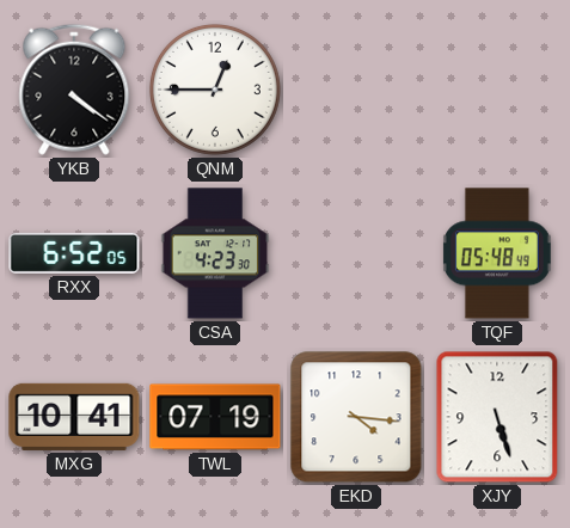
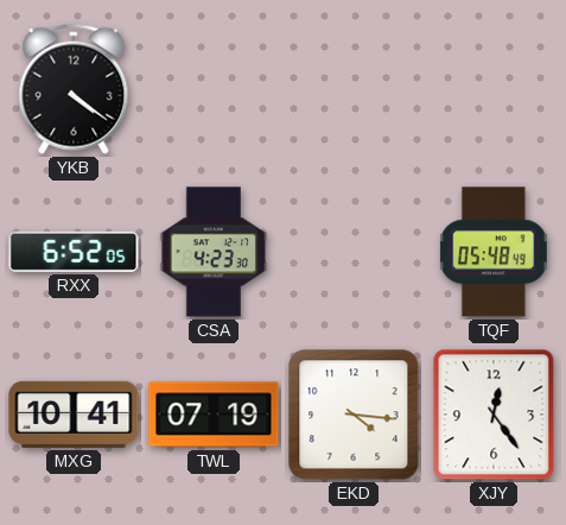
QNM: 12:45 -> none (215, 90)
XJY: 5:27 -> 12:24 (494, 415)
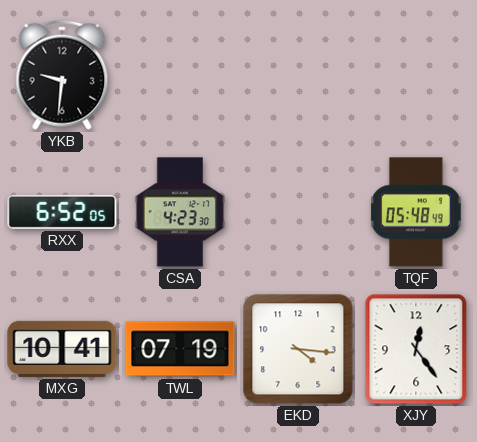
YKB: 4:21 -> 9:31 (62, 75)
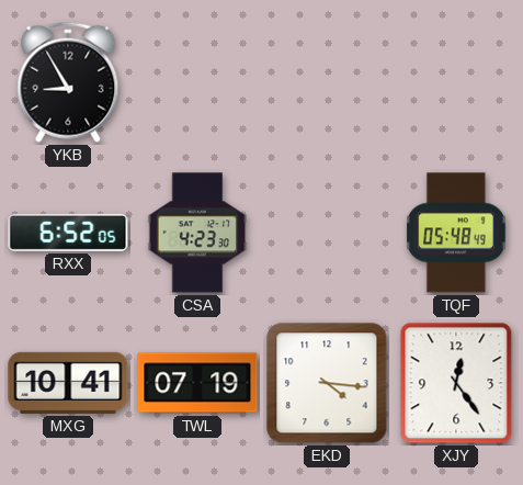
YKB: 9:31 -> 8:55 (68, 82)
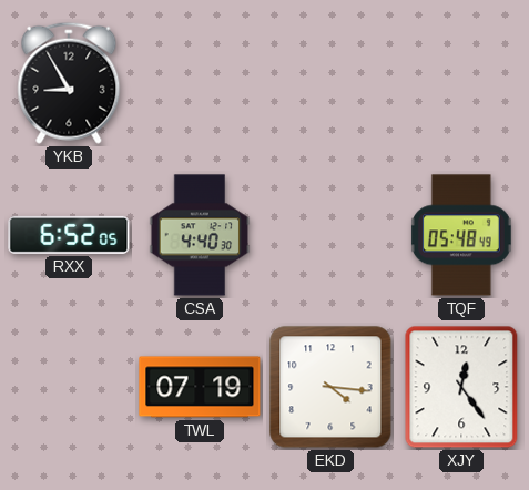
CSA: 4:23 -> 4:40 (200, 235)
MXG: 10:41 -> none (68, 383)
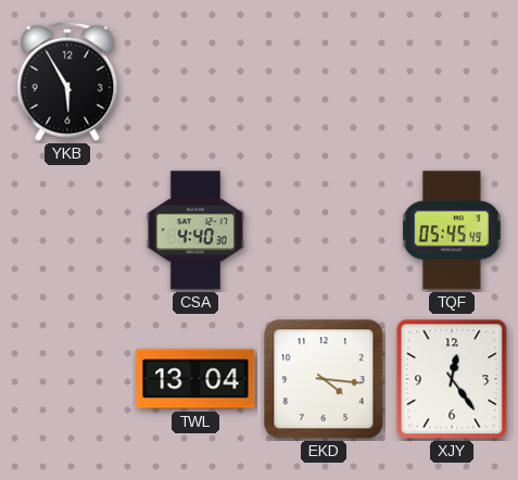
YKB: 8:55 -> 5:55 (67, 81)
RXX: 6:52 -> none (69, 235)
TQF: 05:48 -> 05:45 (452, 230)
TWL: 07:19 -> 13:04 (195, 379)
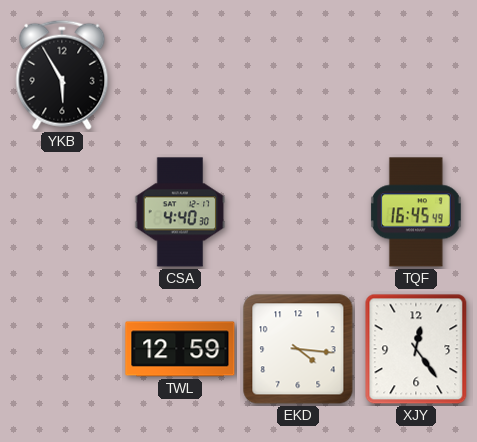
TQF: 05:45 -> 16:45 (416, 212)
TWL: 13:04 -> 12:59 (180, 349)
